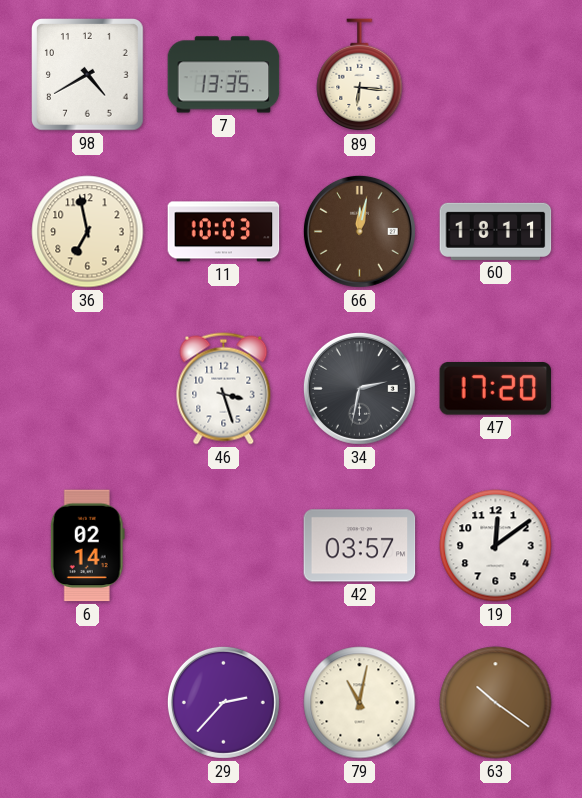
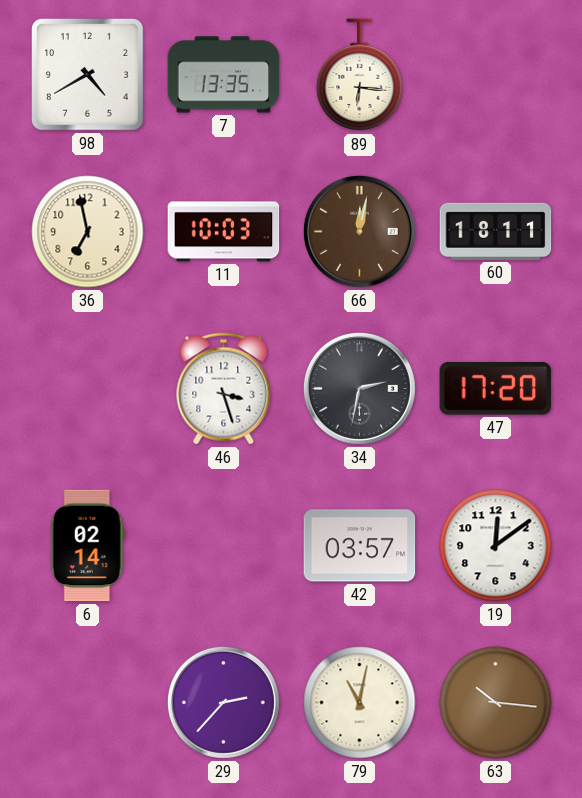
63: 10:21 -> 10:16 (496, 703)
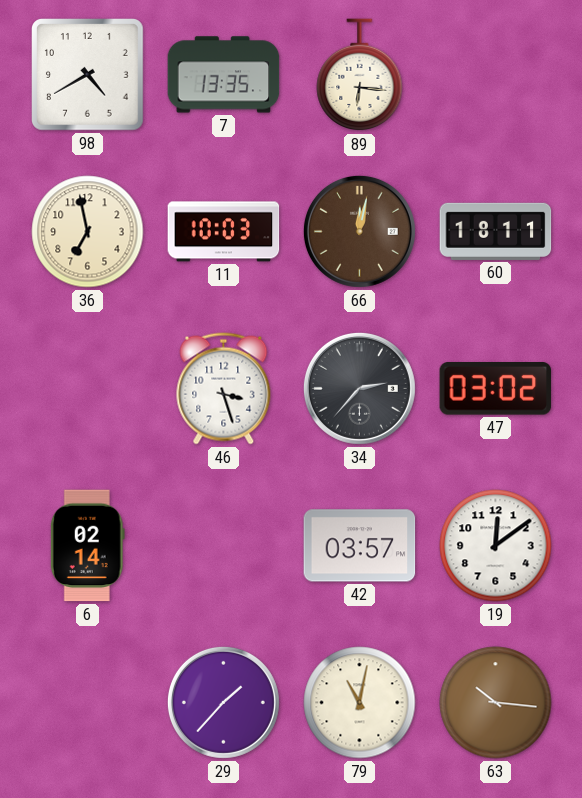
34: 2:32 -> 2:37 (359, 388)
47: 17:20 -> 03:02 (496, 389)
29: 2:37 -> 1:37 (223, 702)
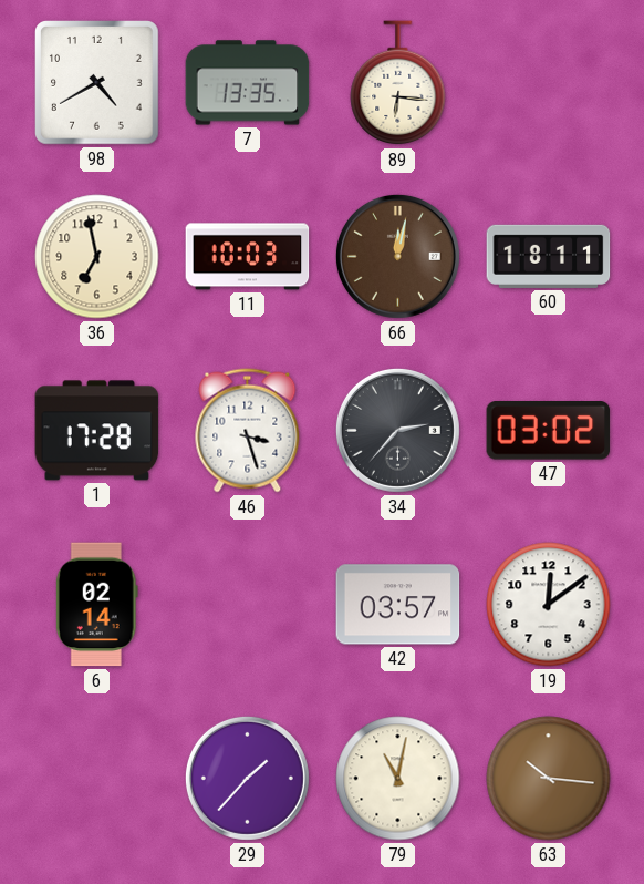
1: none -> 17:28 (97, 431)
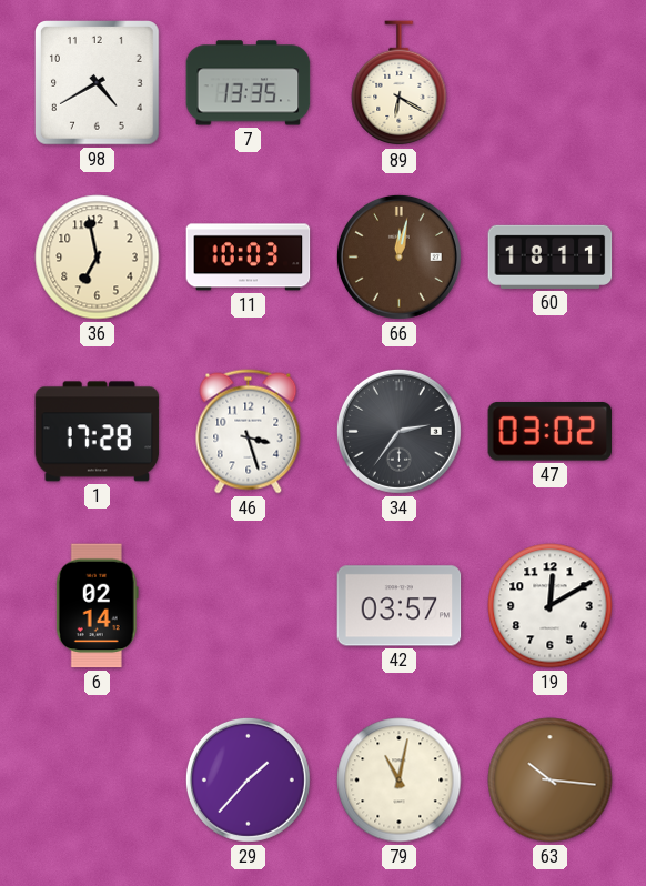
89: 6:16 -> 6:20 (400, 83)
34: 2:37 -> 2:36 (398, 431)
19: 12:09 -> 12:10 (551, 606)
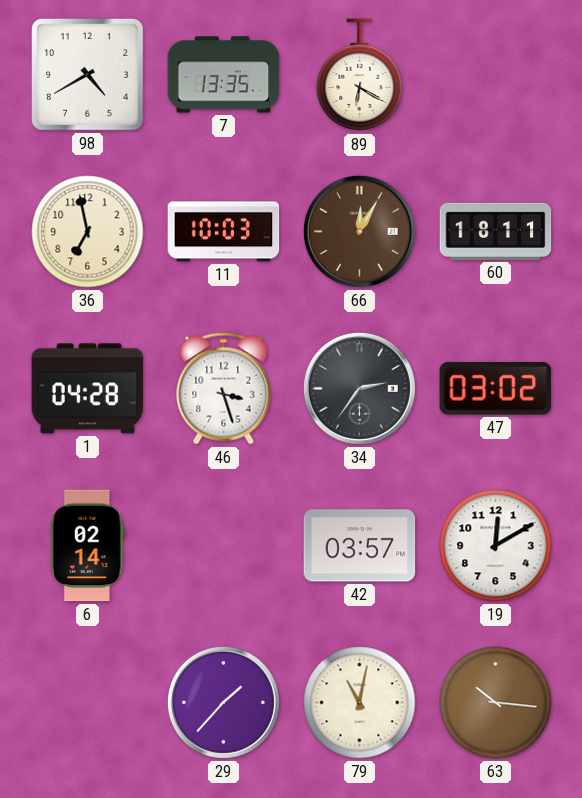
66: 12:02 -> 12:05 (359, 231)
1: 17:28 -> 04:28 (88, 389)
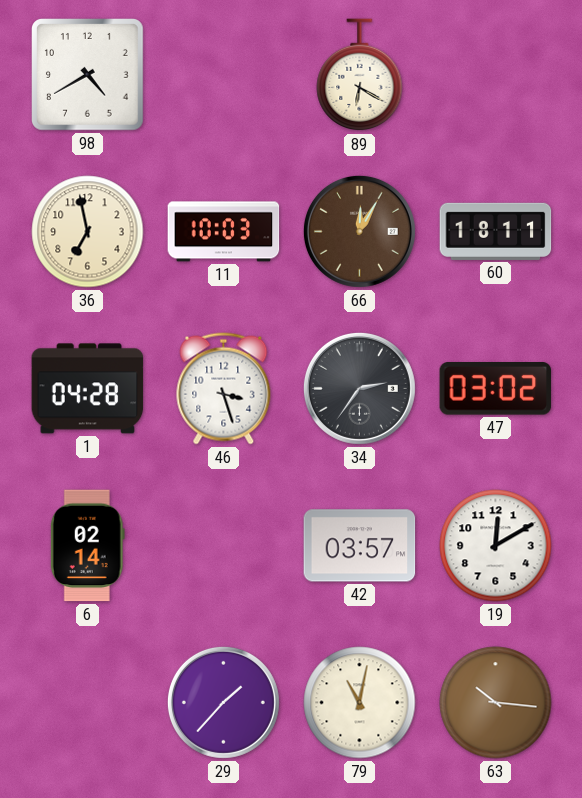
7: 13:35 -> none (224, 75)
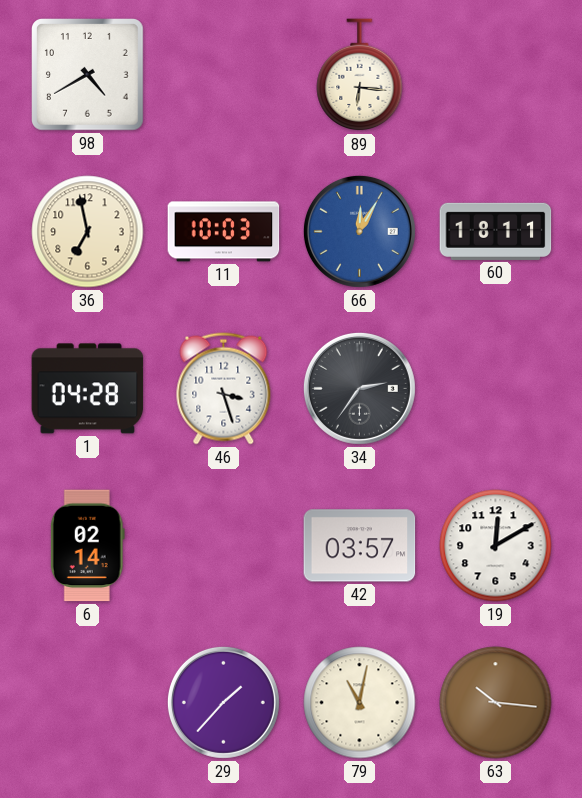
89: 6:20 -> 6:16 (360, 75)
66 dial: brown -> blue (359, 231)
47: 03:02 -> none (496, 389)
